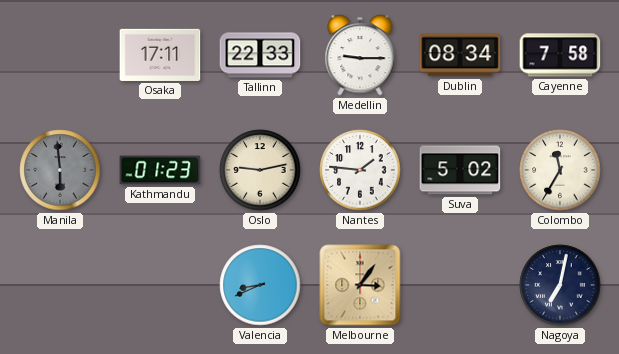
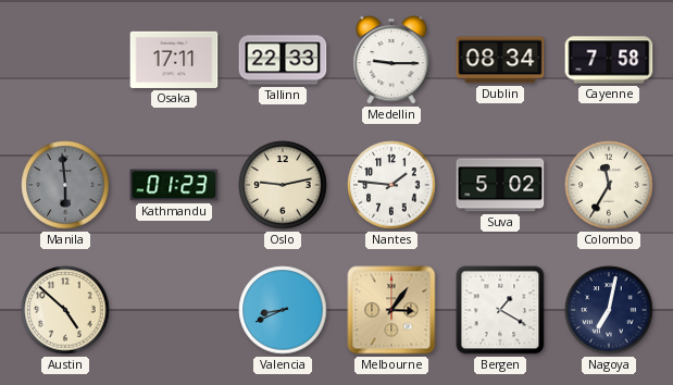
Austin: none -> 4:52 (65, 310)
Bergen: none -> 1:20 (500, 310)
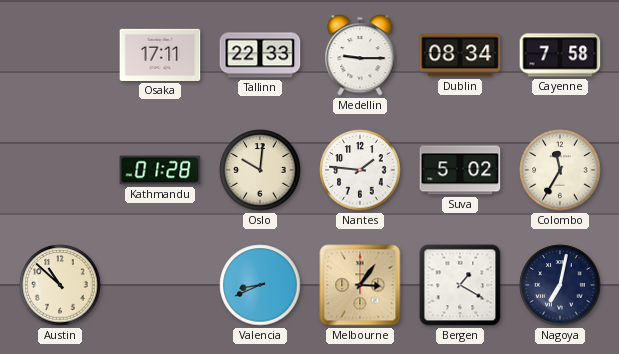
Manila: 5:59 -> none (65, 185)
Kathmandu: 01:23 -> 01:28 (160, 170)
Oslo: 9:13 -> 10:01 (260, 170)
Austin: 4:52 -> 10:52 (60, 285)
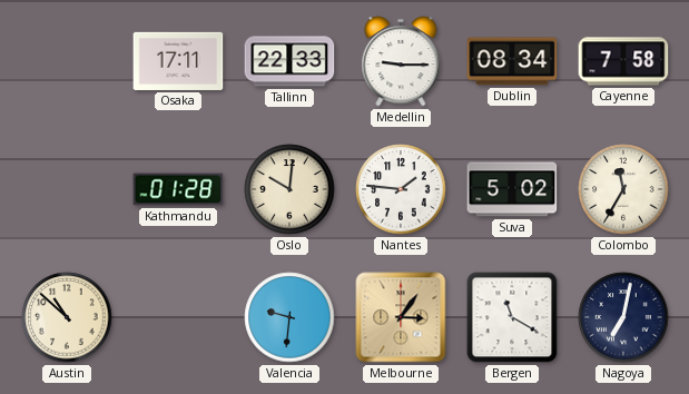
Valencia: 8:41 -> 9:31 (289, 317)
Bergen: 1:20 -> 11:20 (512, 317)
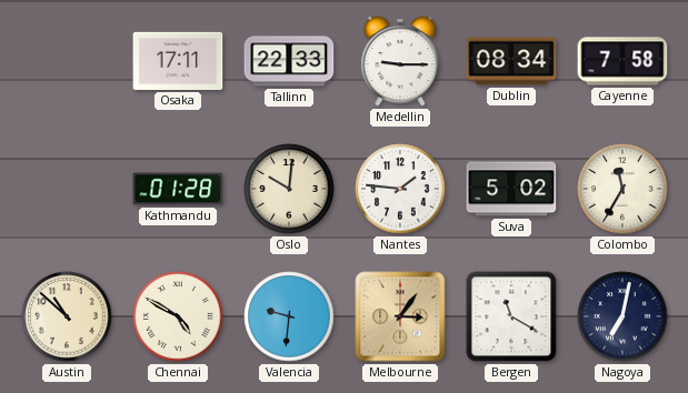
Chennai: none -> 4:50 (178, 316)
